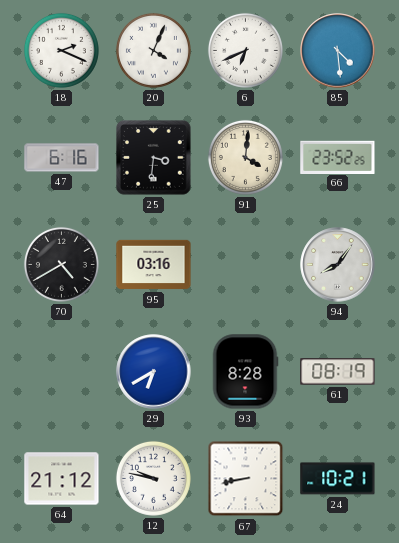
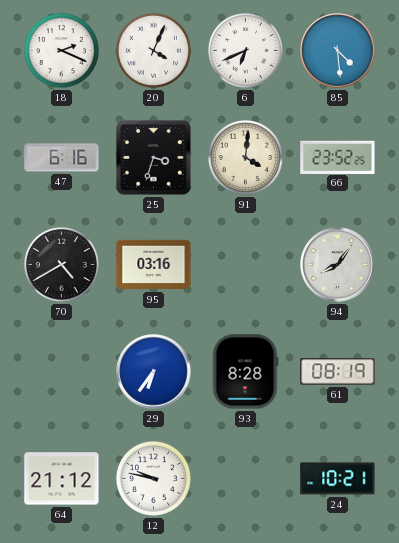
25: 3:31 -> 3:33 (154, 158)
29: 6:40 -> 6:36 (154, 372)
67: 8:43 -> none (246, 479)
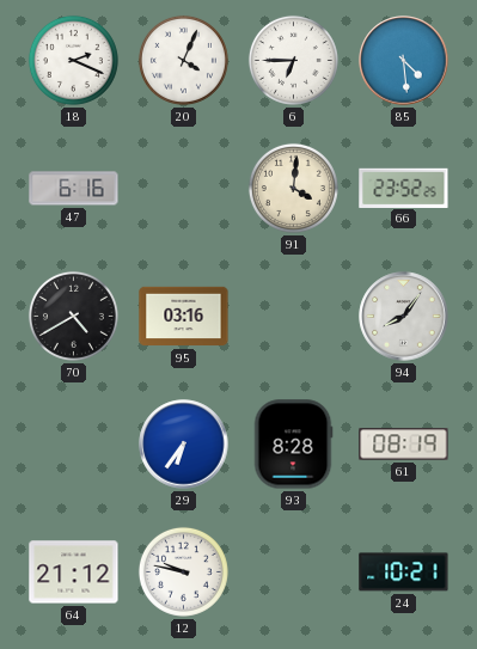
6: 6:41 -> 6:45 (293, 60)
25: 3:33 -> none (154, 158)
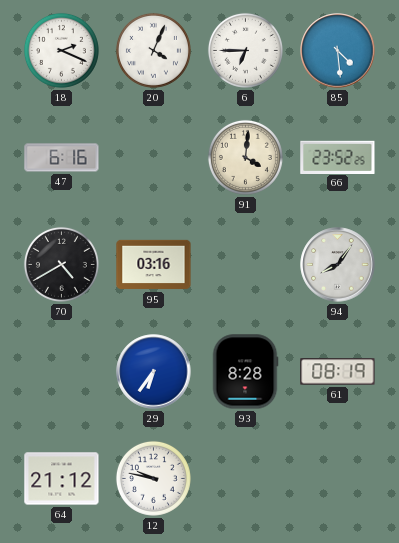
24: 10:21 -> none (404, 573)
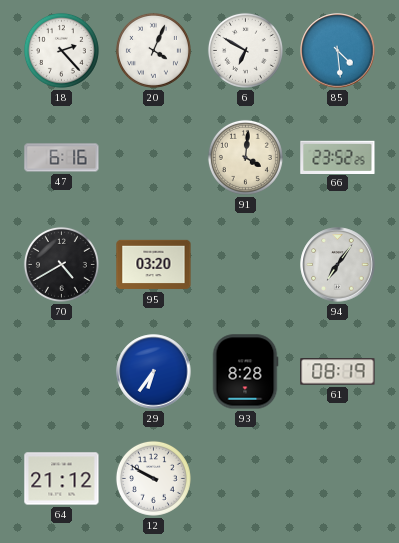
18: 2:19 -> 2:23 (61, 50)
6: 6:45 -> 6:50 (245, 50)
95: 03:16 -> 03:20 (154, 265)
94: 8:06 -> 7:06 (338, 265)
12: 9:47 -> 9:50 (153, 478)
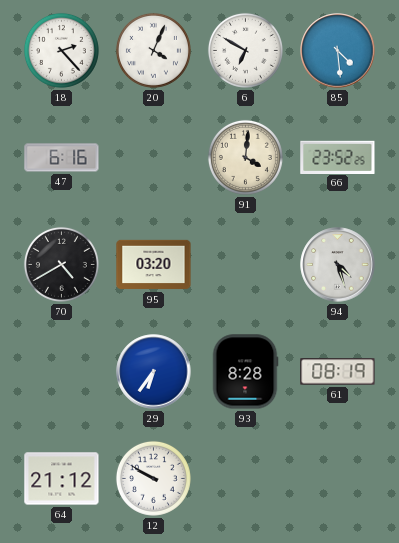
94: 7:06 -> 4:27 (338, 265)
